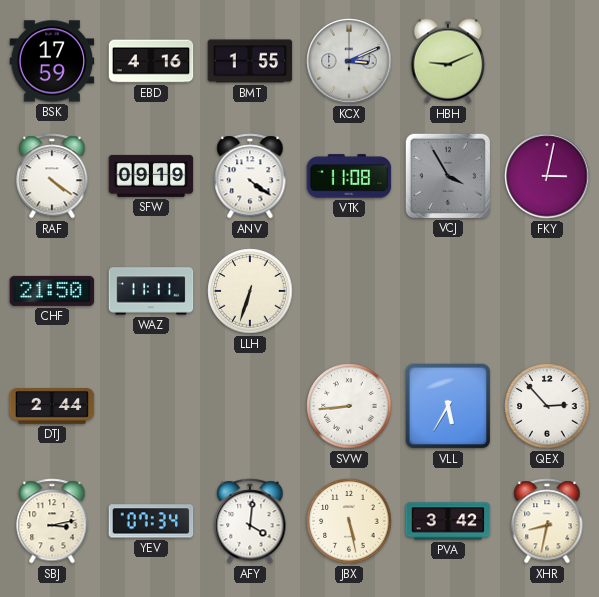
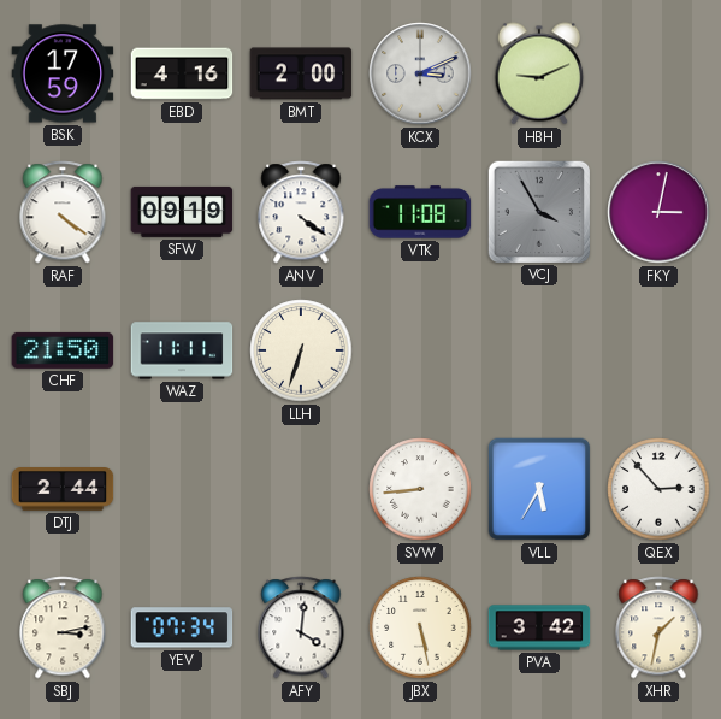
BMT: 1:55 -> 2:00 (301, 73)
XHR: 8:32 -> 1:32 (658, 627)
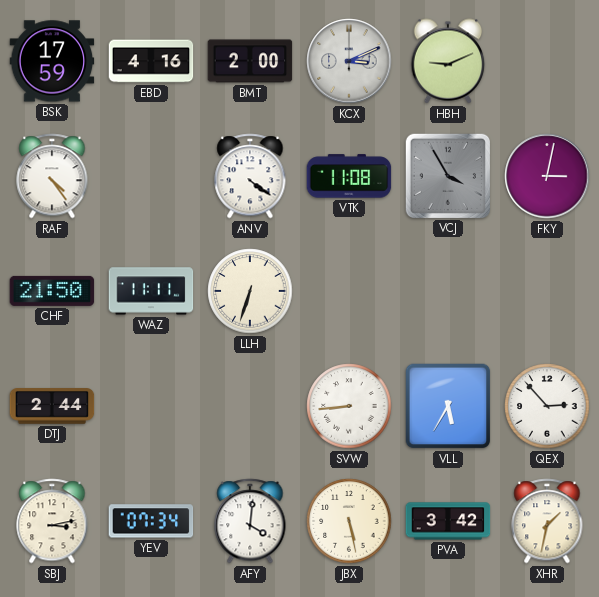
RAF: 4:21 -> 4:24 (52, 176)
SFW: 09:19 -> none (182, 212)
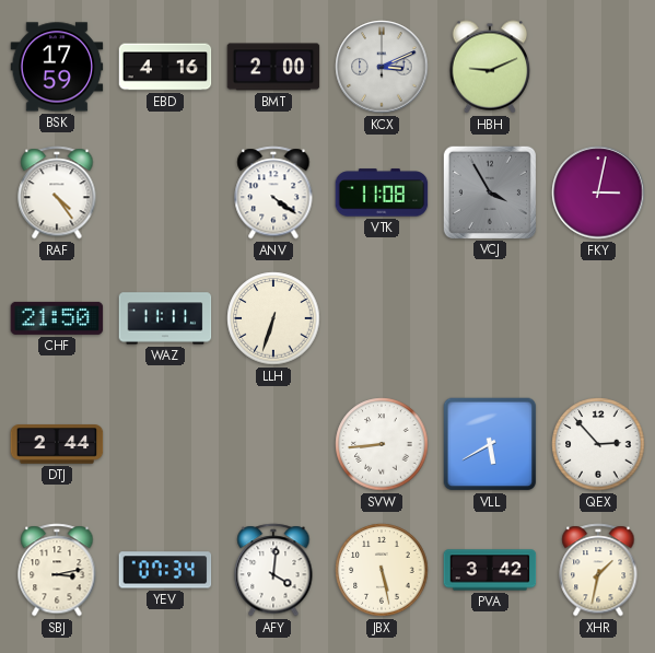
VLL: 5:35 -> 5:40 (490, 444)
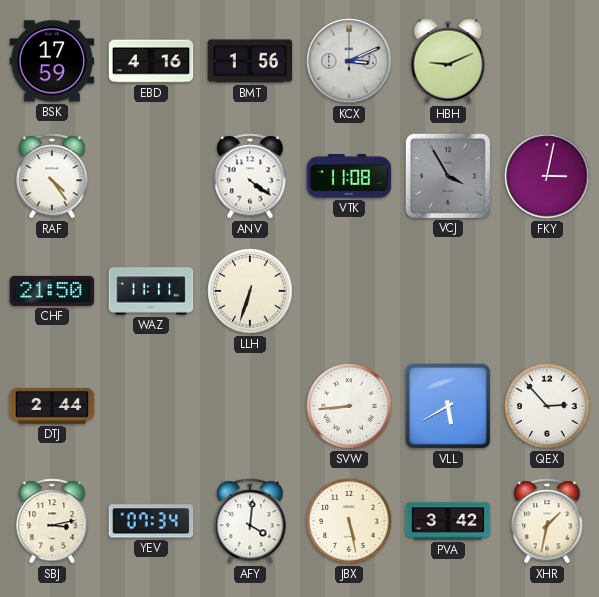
BMT: 2:00 -> 1:56 (250, 61)
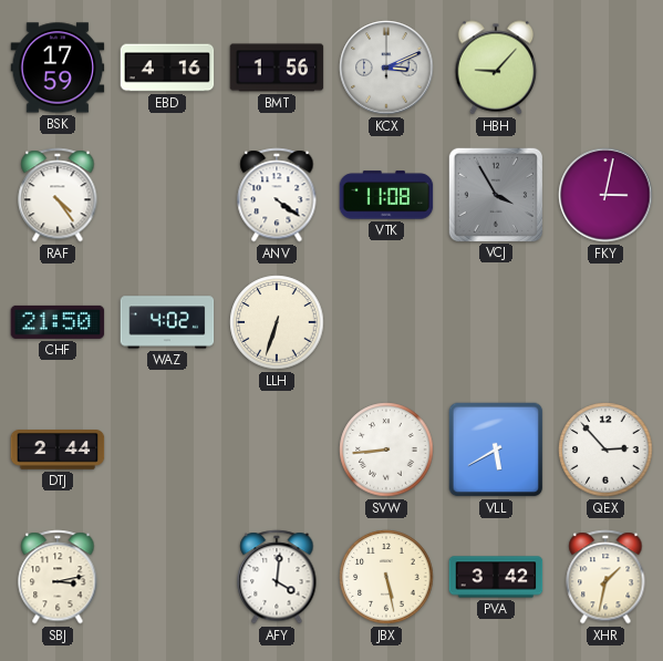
HBH: 9:11 -> 9:07 (496, 68)
WAZ: 11:11 -> 4:02 (167, 322)
YEV: 07:34 -> none (151, 521)
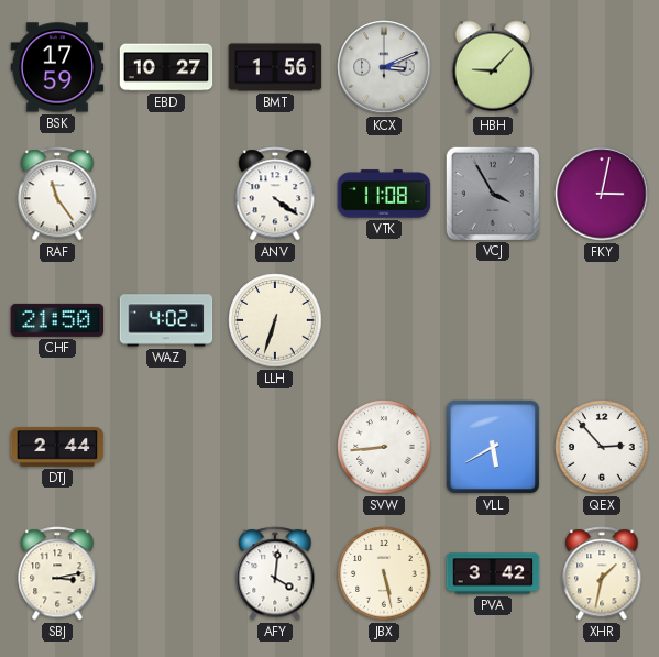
EBD: 4:16 -> 10:27 (166, 67)
RAF: 4:24 -> 11:24 (57, 194)
